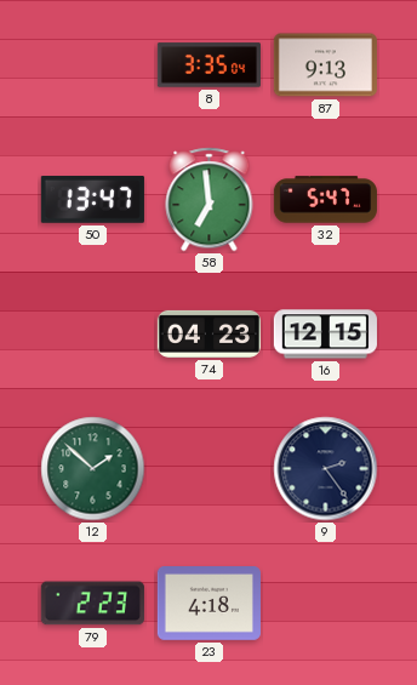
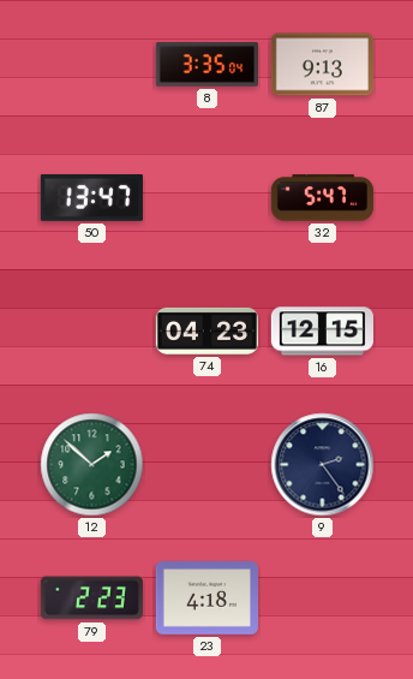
58: 6:59 -> none (210, 200)
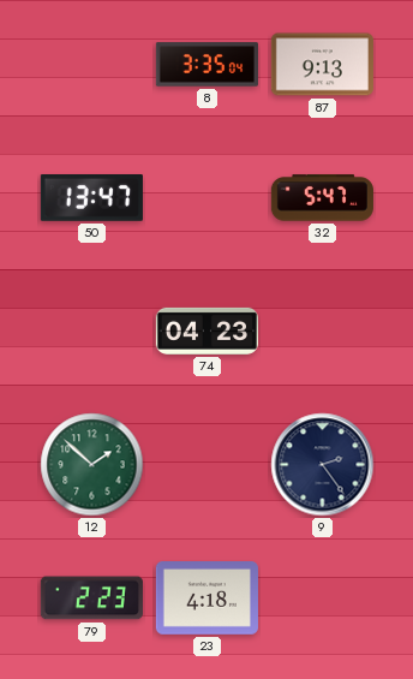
16: 12:15 -> none (322, 332)
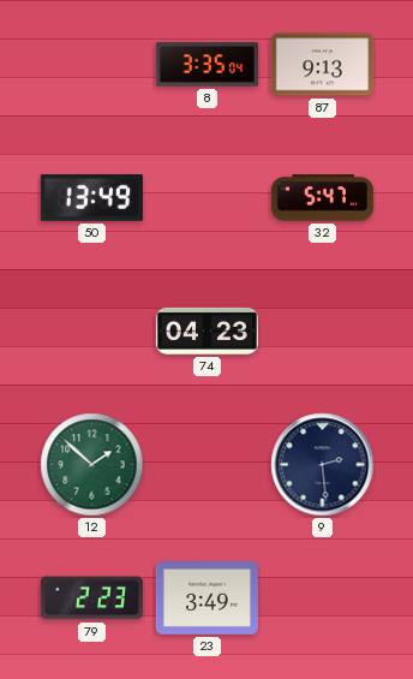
50: 13:47 -> 13:49 (91, 198)
9: 2:24 -> 2:29 (323, 465)
23: 4:18 -> 3:49 (206, 598)
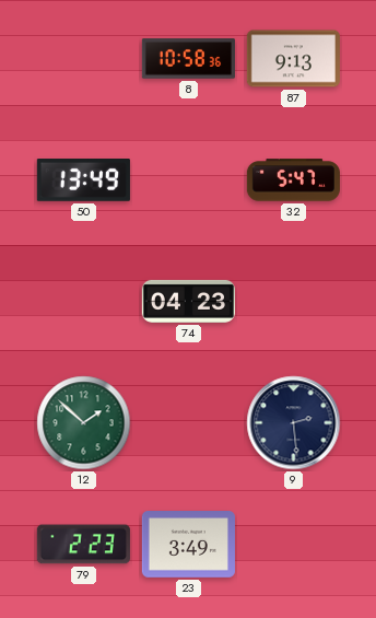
8: 3:35 -> 10:58 (188, 59)
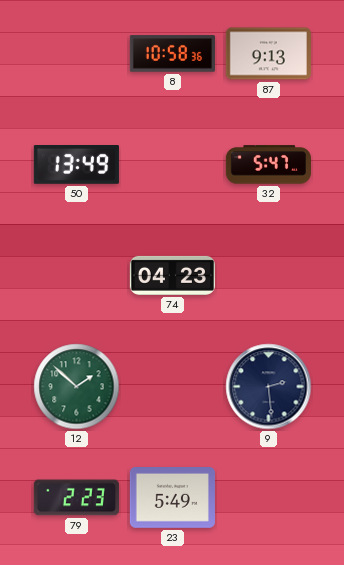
23: 3:49 -> 5:49 (172, 498)
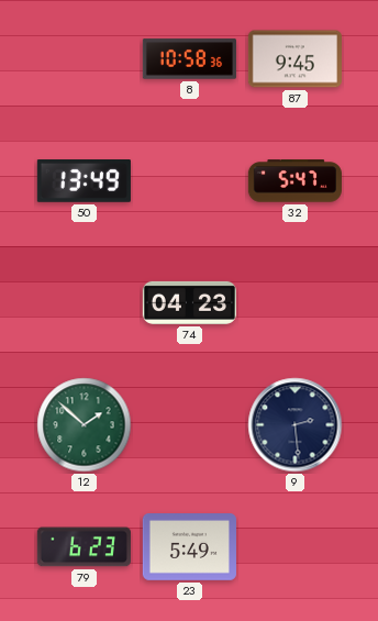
87: 9:13 -> 9:45 (294, 59)
79: 2:23 -> 6:23 (84, 547)
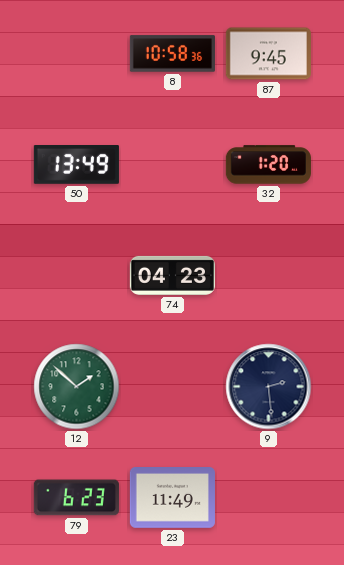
32: 5:47 -> 1:20 (268, 165)
23: 5:49 -> 11:49 (172, 498)
